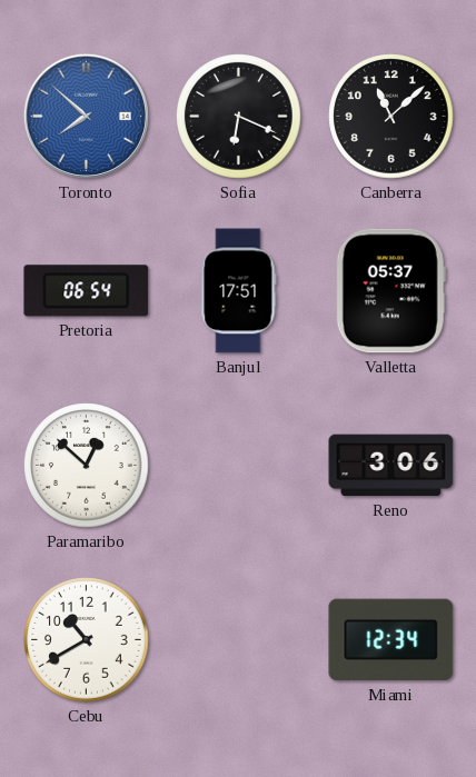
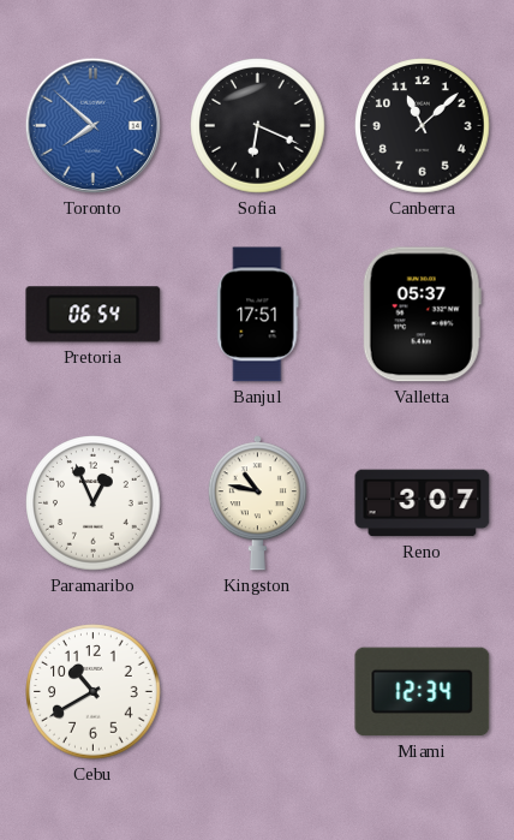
Paramaribo: 12:52 -> 12:56 (94, 504)
Kingston: none -> 10:47 (257, 504)
Reno: 3:06 -> 3:07 (423, 504)
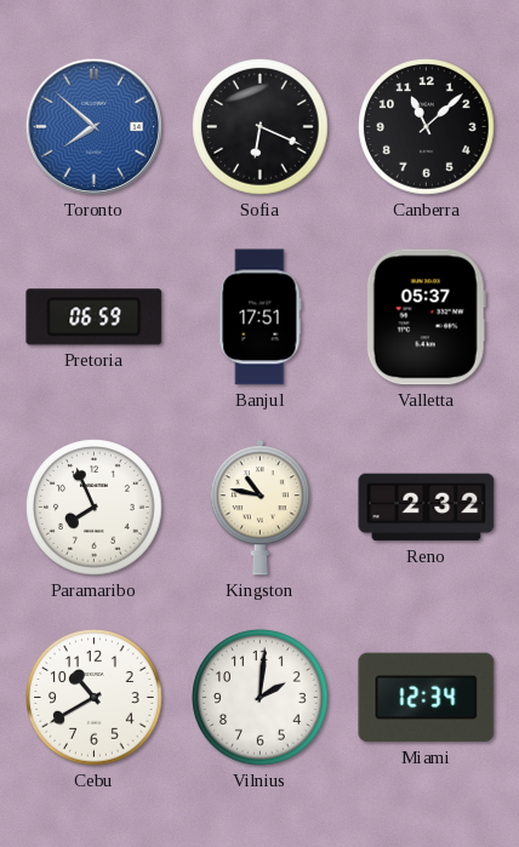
Pretoria: 06:54 -> 06:59 (95, 317)
Paramaribo: 12:56 -> 7:56 (95, 508)
Reno: 3:07 -> 2:32 (427, 508)
Vilnius: none -> 2:01 (261, 698)
